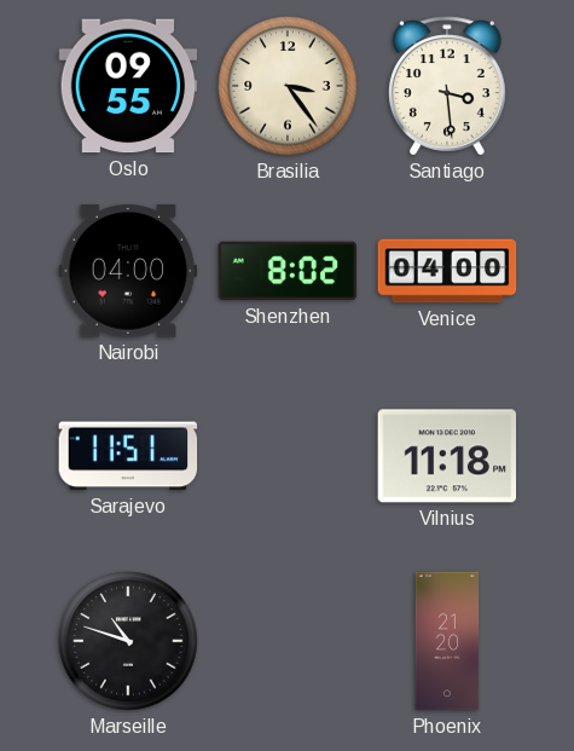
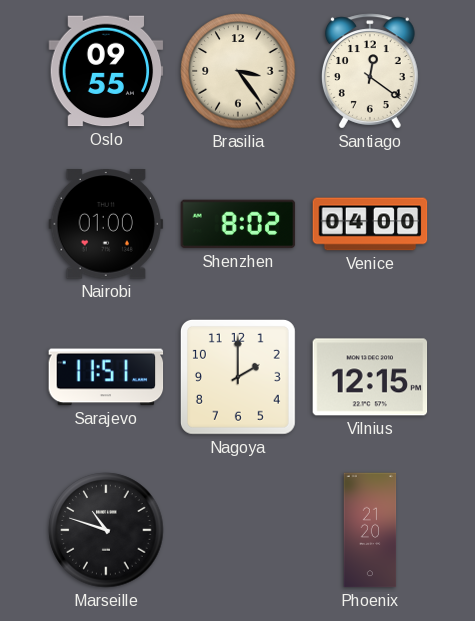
Santiago: 3:29 -> 12:21 (370, 71)
Nairobi: 04:00 -> 01:00 (106, 224)
Nagoya: none -> 2:00 (238, 377)
Vilnius: 11:18 -> 12:15 (370, 377)
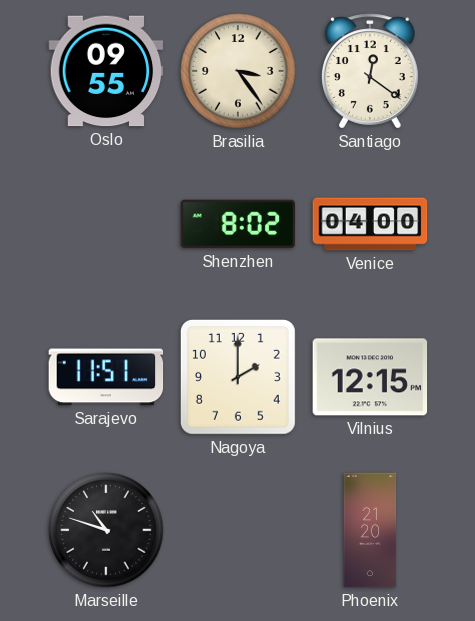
Nairobi: 01:00 -> none (106, 224)
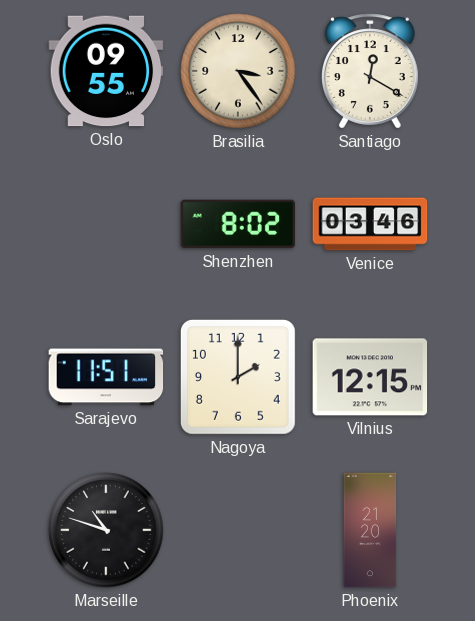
Santiago: 12:21 -> 12:20 (370, 71)
Venice: 04:00 -> 03:46 (370, 224)
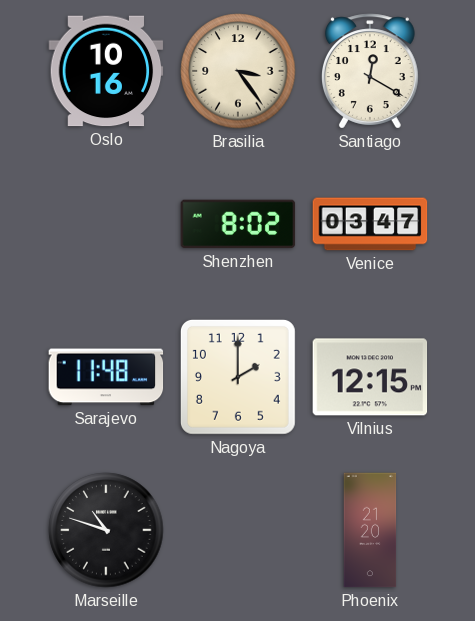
Oslo: 09:55 -> 10:16 (106, 71)
Venice: 03:46 -> 03:47 (370, 224)
Sarajevo: 11:51 -> 11:48 (106, 377)
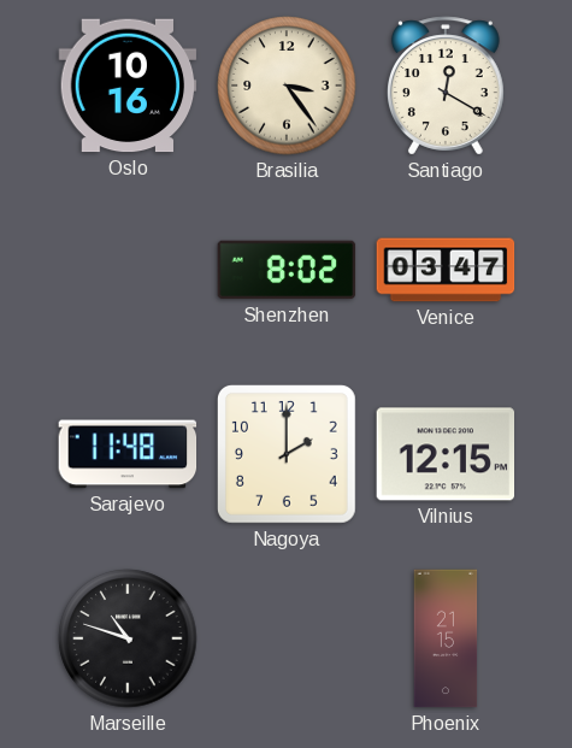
Phoenix: 21:20 -> 21:15 (446, 638)
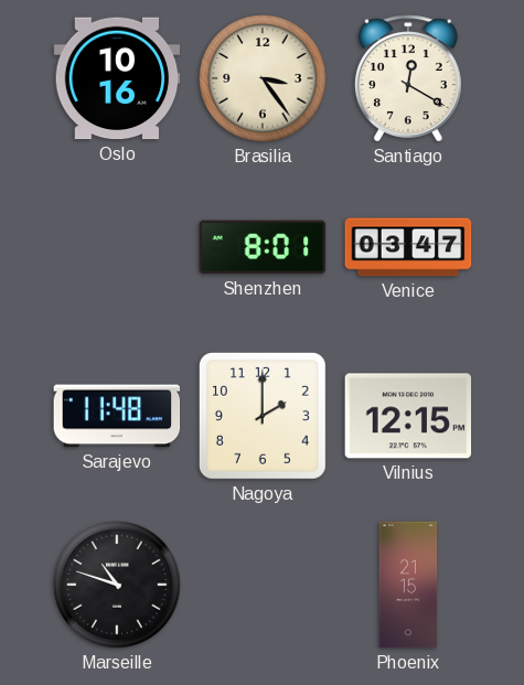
Shenzhen: 8:02 -> 8:01 (263, 247)
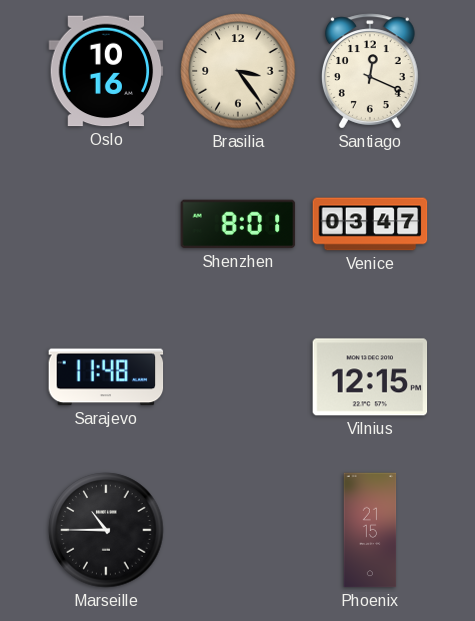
Santiago: 12:20 -> 12:19 (370, 71)
Nagoya: 2:00 -> none (263, 416)
Marseille: 10:48 -> 10:45 (106, 530)
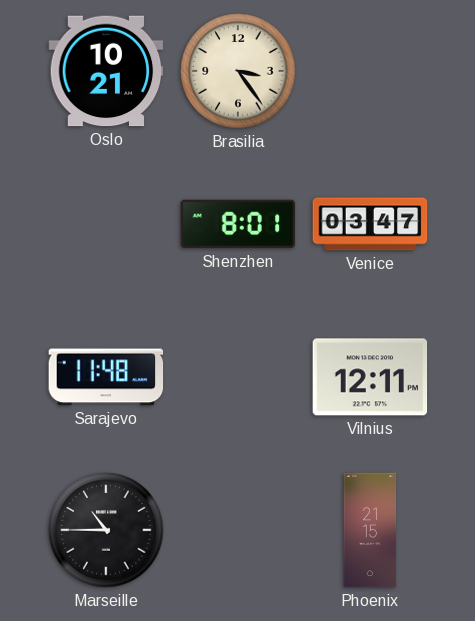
Oslo: 10:16 -> 10:21 (106, 71)
Santiago: 12:19 -> none (370, 71)
Vilnius: 12:15 -> 12:11 (370, 377)
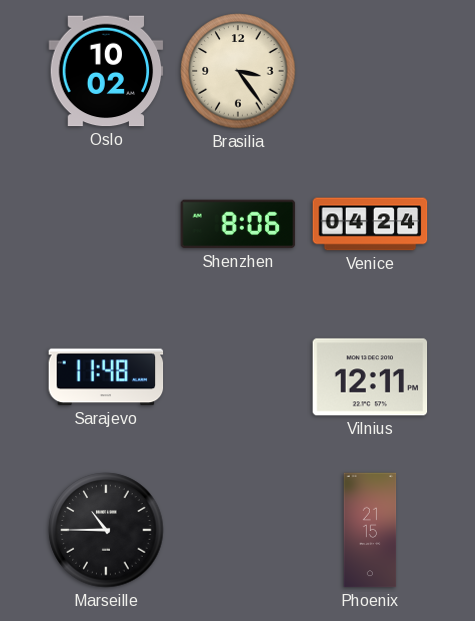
Oslo: 10:21 -> 10:02 (106, 71)
Shenzhen: 8:01 -> 8:06 (238, 224)
Venice: 03:47 -> 04:24 (370, 224)
